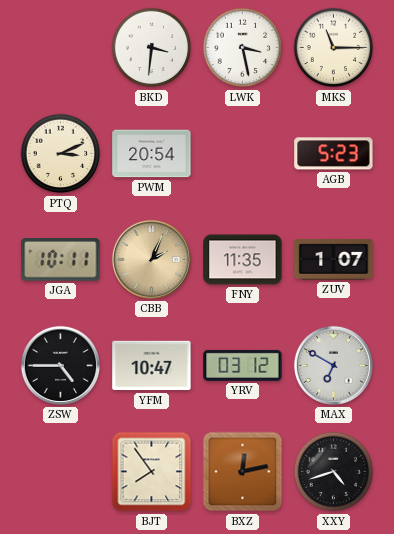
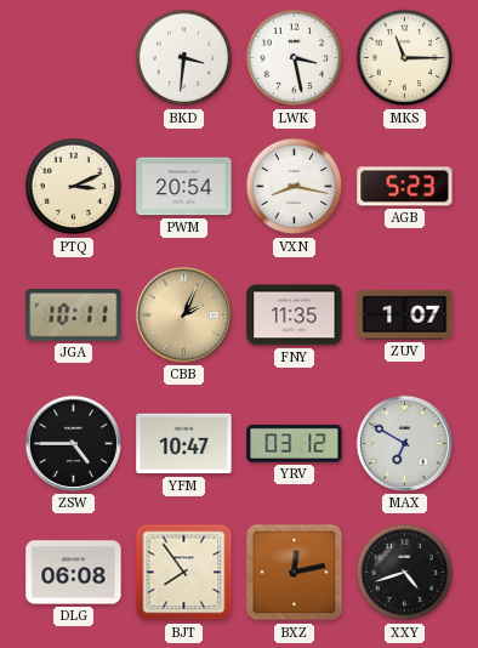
VXN: none -> 8:17 (295, 187)
DLG: none -> 06:08 (74, 573)
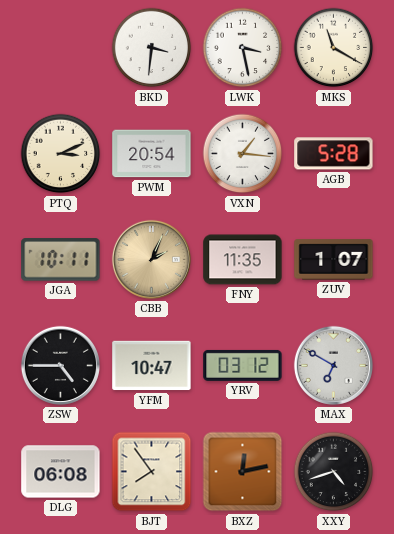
MKS: 11:15 -> 11:20 (334, 48)
VXN: 8:17 -> 1:16 (243, 154)
AGB: 5:23 -> 5:28 (334, 154)
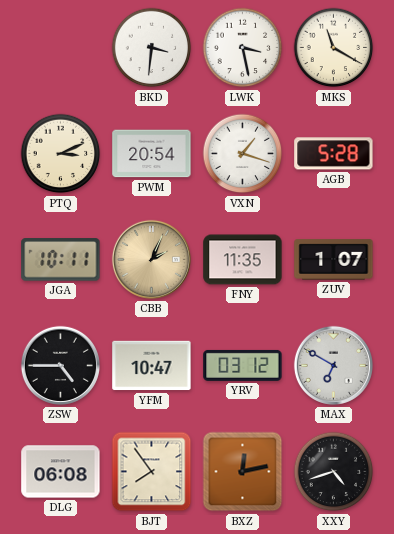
VXN: 1:16 -> 1:18 (243, 154)
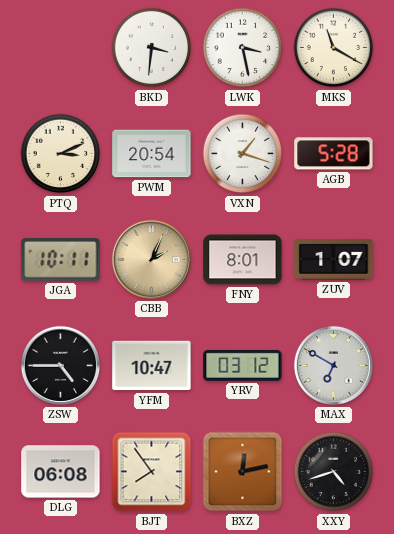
FNY: 11:35 -> 8:01 (243, 260)
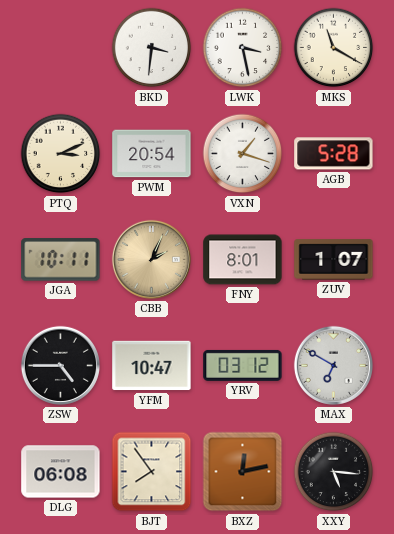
XXY: 4:42 -> 5:16 (334, 472)
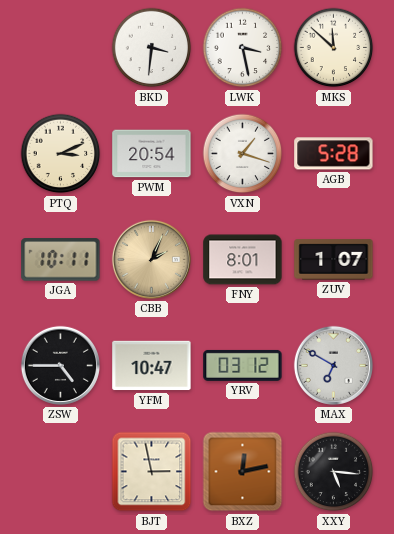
MKS: 11:20 -> 11:52 (334, 48)
DLG: 06:08 -> none (61, 472)
BJT: 7:54 -> 2:58 (152, 472)
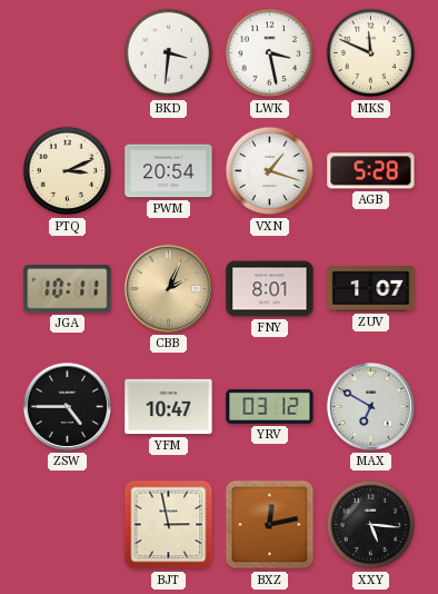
MKS: 11:52 -> 11:49 (371, 53)
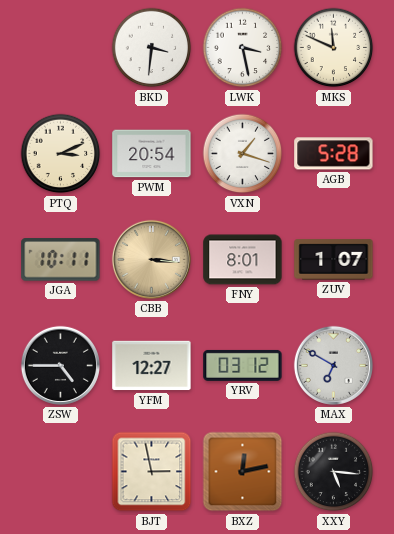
CBB: 2:04 -> 3:16 (151, 259)
YFM: 10:47 -> 12:27 (152, 366)
